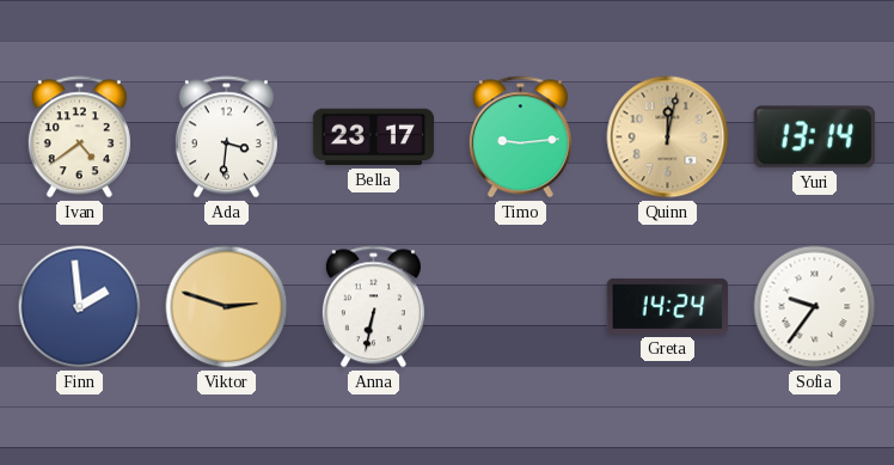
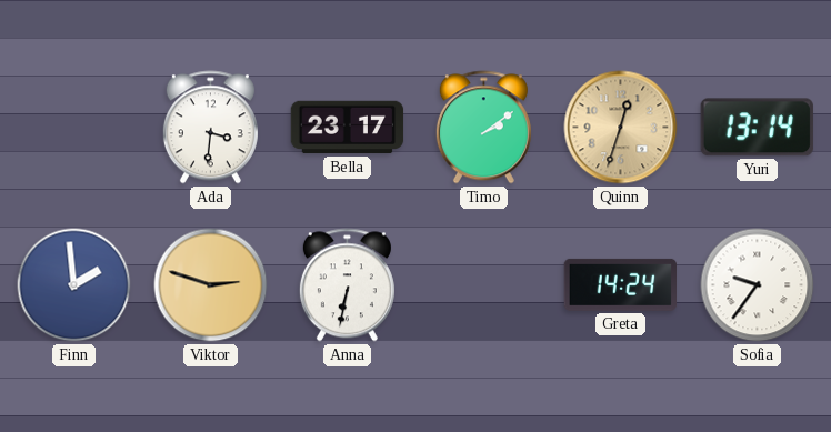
Ivan: 4:39 -> none (79, 137)
Timo: 9:14 -> 2:09 (483, 128)
Quinn: 12:02 -> 12:33 (621, 128)
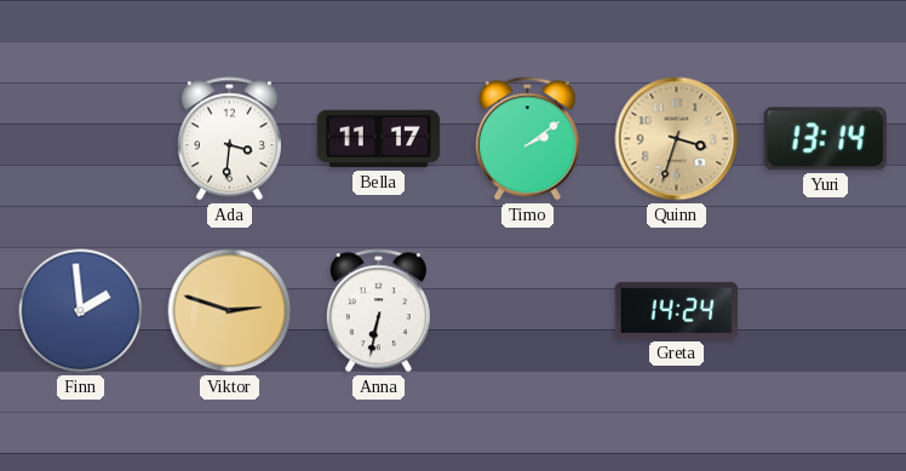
Bella: 23:17 -> 11:17 (379, 139)
Quinn: 12:33 -> 3:33 (677, 139)
Sofia: 9:36 -> none (758, 285)
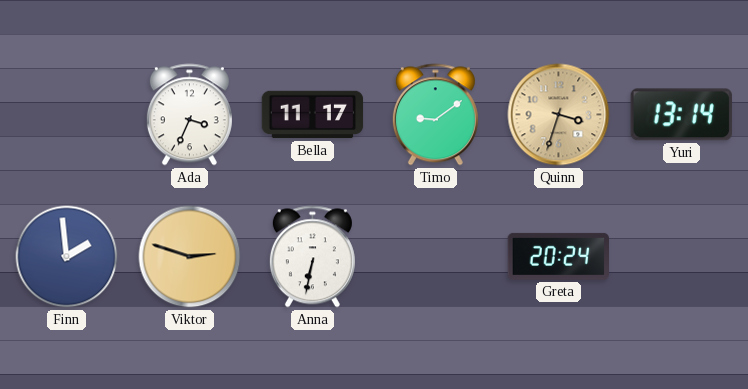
Ada: 3:31 -> 3:34 (189, 115)
Timo: 2:09 -> 9:09 (435, 115)
Greta: 14:24 -> 20:24 (559, 256)
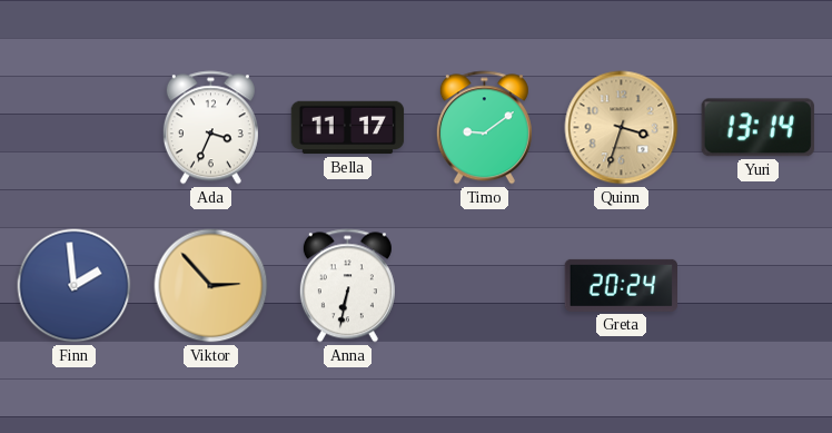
Viktor: 2:48 -> 2:53 (211, 286)
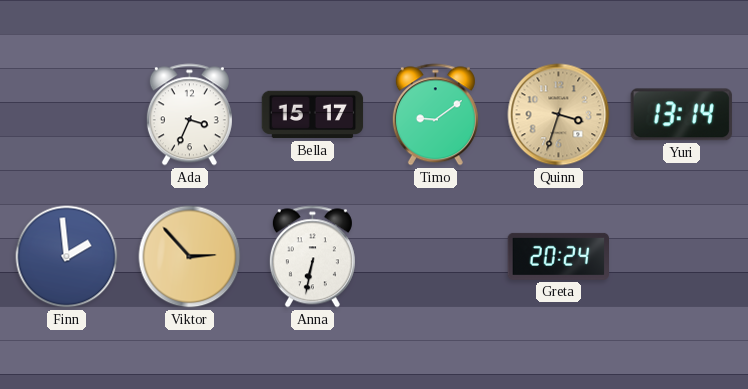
Bella: 11:17 -> 15:17 (313, 115)
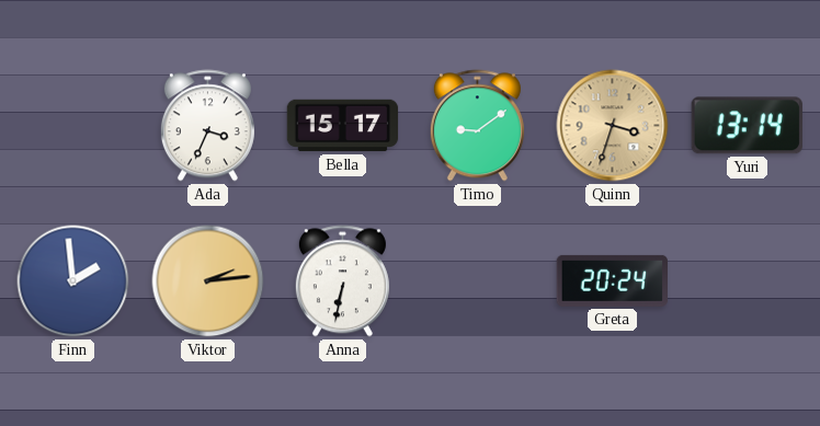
Viktor: 2:53 -> 2:14 (208, 281)
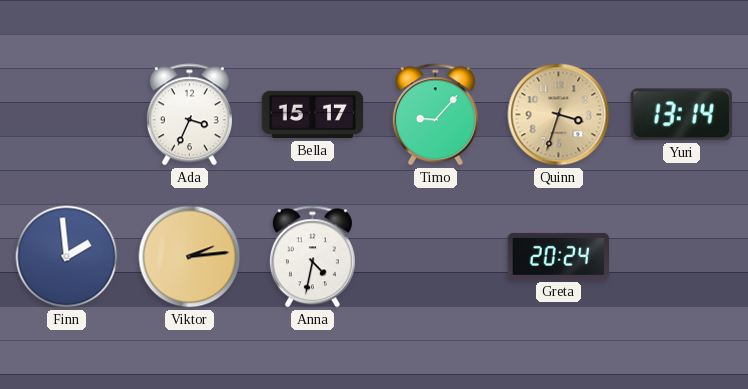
Timo: 9:09 -> 9:07 (435, 115)
Anna: 6:32 -> 4:32 (312, 257)
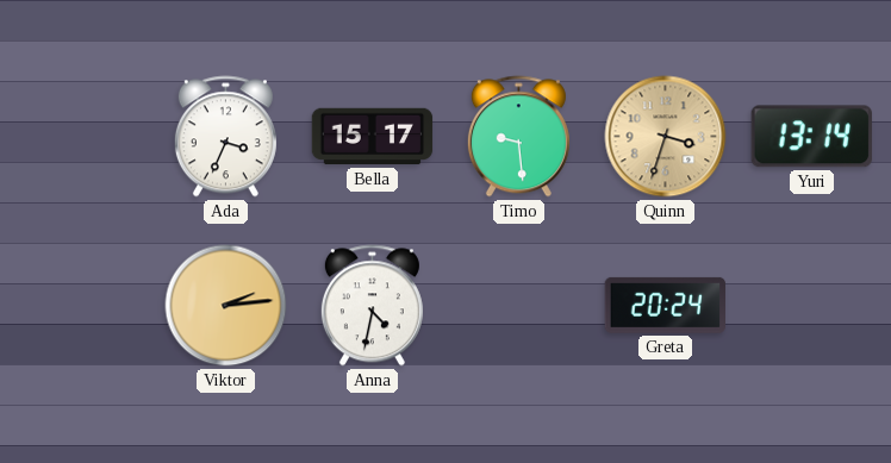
Timo: 9:07 -> 9:29 (518, 137)
Finn: 1:59 -> none (67, 257)
